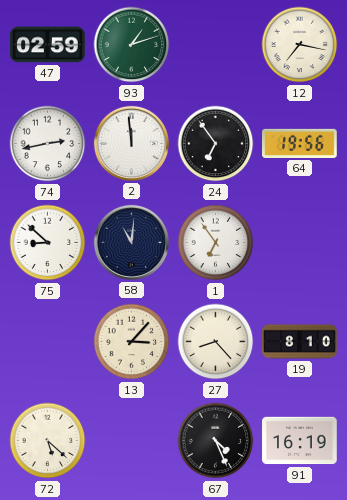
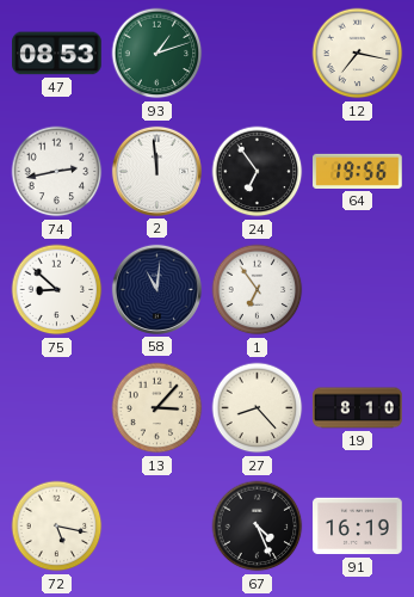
47: 02:59 -> 08:53 (57, 54)
72: 5:22 -> 5:17 (57, 527)
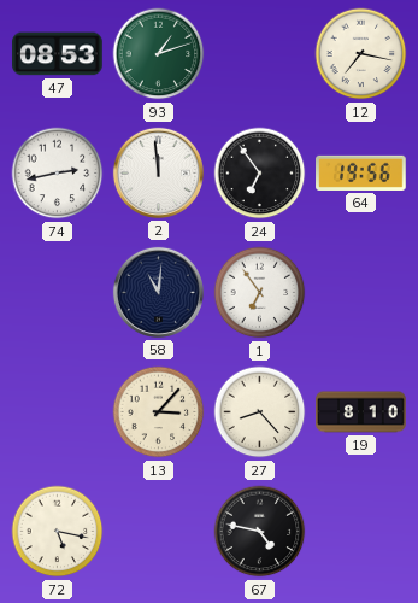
75: 8:52 -> none (57, 290)
67: 4:26 -> 4:47 (260, 532)
91: 16:19 -> none (358, 527)
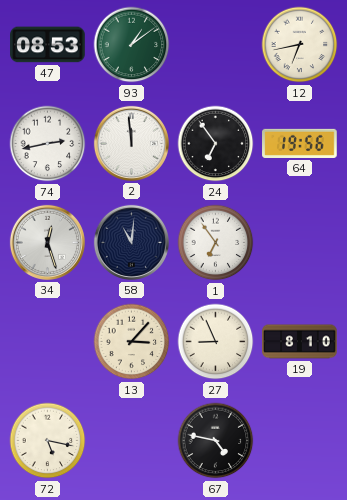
93: 1:12 -> 1:09 (132, 45)
12: 7:17 -> 6:43 (300, 45)
34: none -> 12:27 (47, 242)
27: 8:23 -> 8:56 (216, 342)
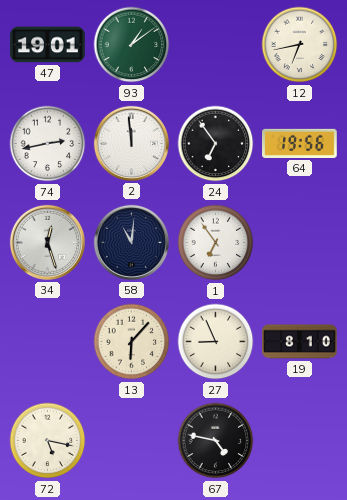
47: 08:53 -> 19:01 (48, 45)
13: 3:07 -> 6:07 (132, 342)
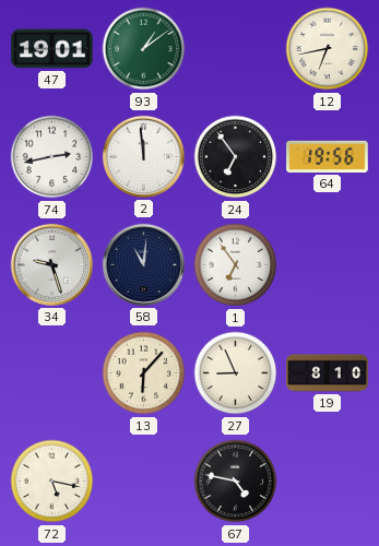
34: 12:27 -> 9:27 (51, 264)
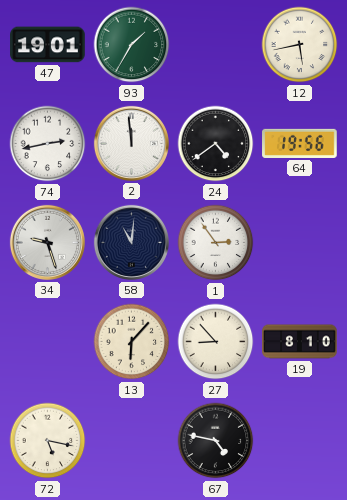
93: 1:09 -> 1:35 (132, 45)
12: 6:43 -> 5:43 (300, 45)
24: 6:54 -> 4:39 (216, 144)
1: 6:54 -> 2:54 (216, 243)
27: 8:56 -> 8:53 (216, 342)
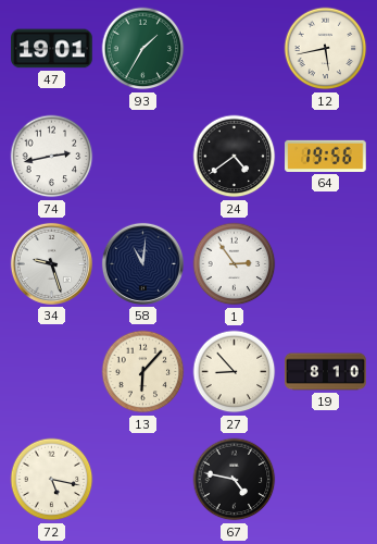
2: 11:59 -> none (131, 143)
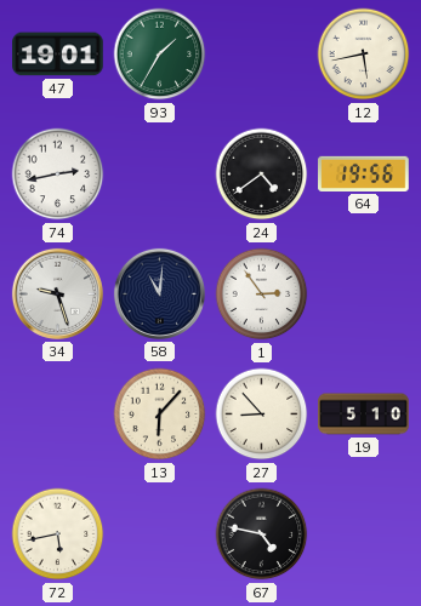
19: 8:10 -> 5:10 (364, 415)
72: 5:17 -> 5:43 (58, 534)
